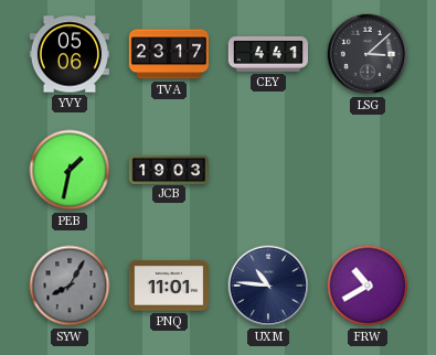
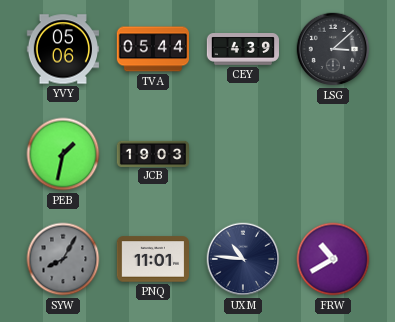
TVA: 23:17 -> 05:44 (152, 49)
CEY: 4:41 -> 4:39 (242, 50)
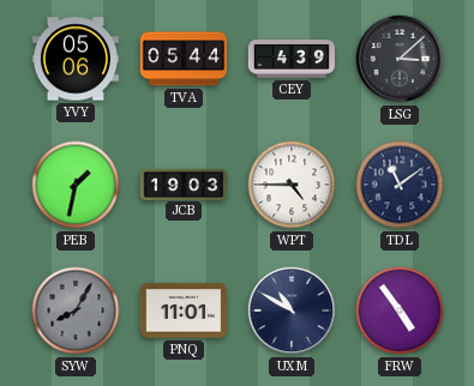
WPT: none -> 4:45 (292, 185)
TDL: none -> 11:09 (400, 185)
UXM: 10:46 -> 10:50 (292, 310)
FRW: 10:40 -> 4:54 (400, 310)
